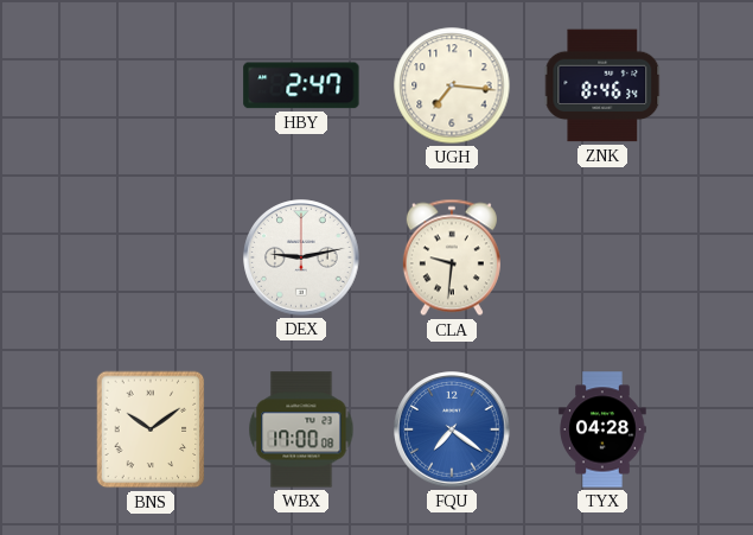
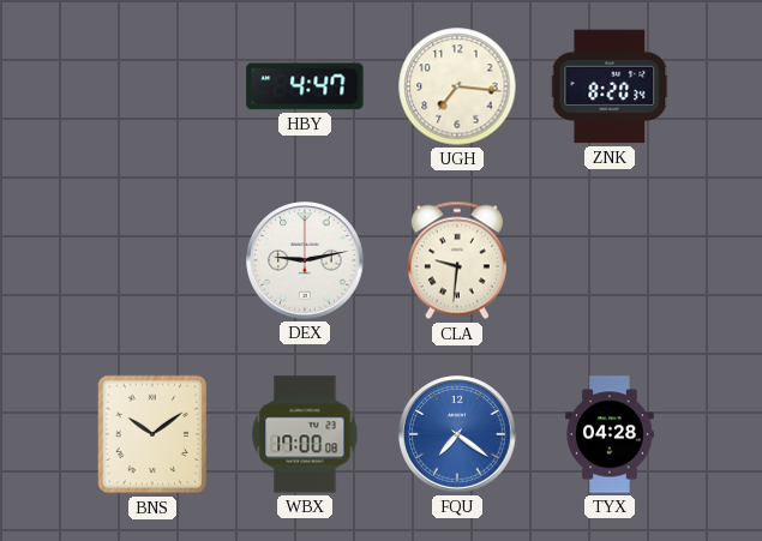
HBY: 2:47 -> 4:47 (305, 86)
ZNK: 8:46 -> 8:20 (610, 86)
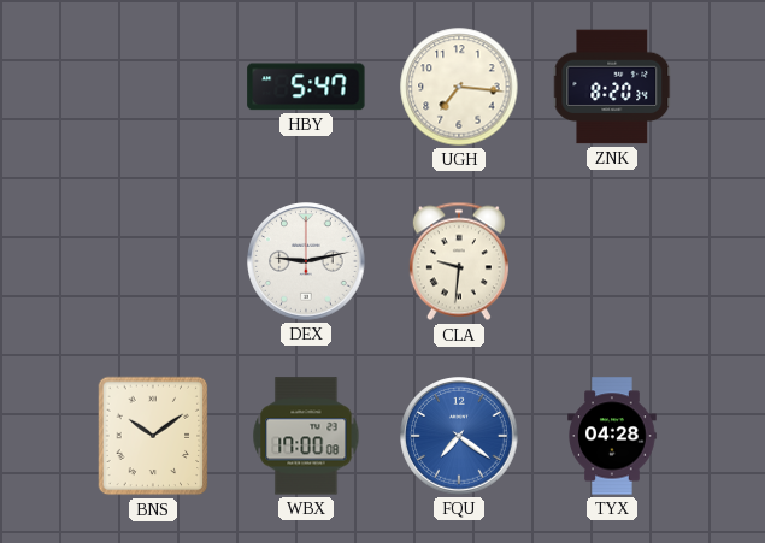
HBY: 4:47 -> 5:47 (306, 87)
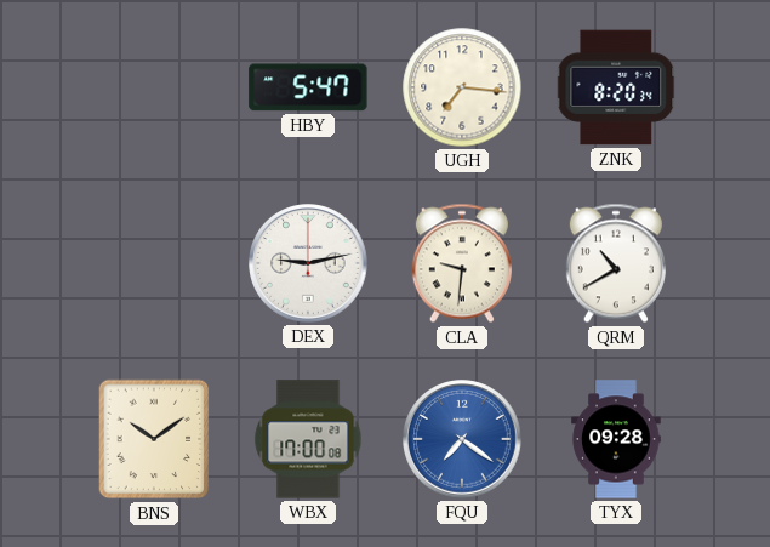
QRM: none -> 10:40 (616, 263)
TYX: 04:28 -> 09:28 (616, 439)
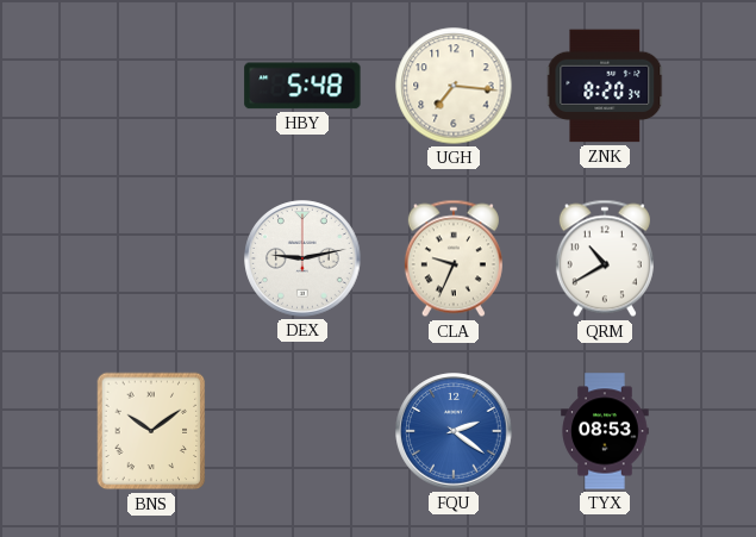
HBY: 5:47 -> 5:48 (302, 86)
CLA: 9:31 -> 9:34 (454, 258)
WBX: 17:00 -> none (308, 439)
FQU: 7:21 -> 2:21 (454, 431)
TYX: 09:28 -> 08:53 (605, 431)
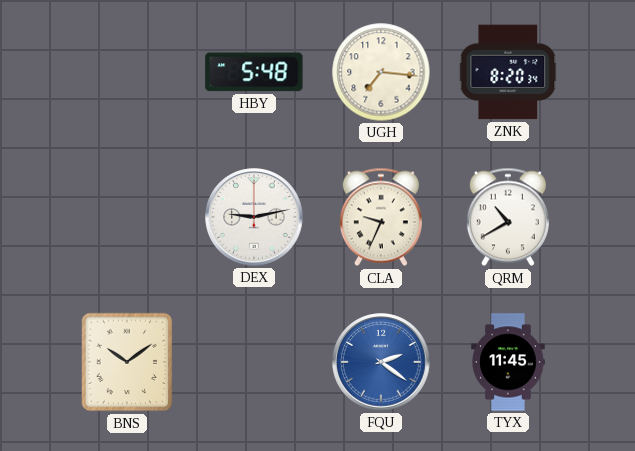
TYX: 08:53 -> 11:45 (508, 362)
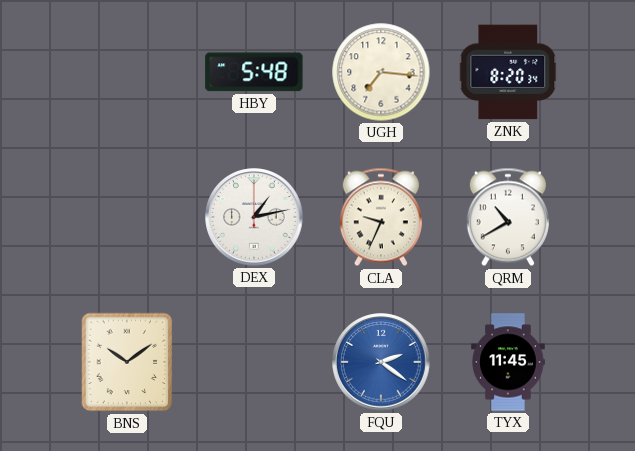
DEX: 9:13 -> 1:13 (254, 217)
